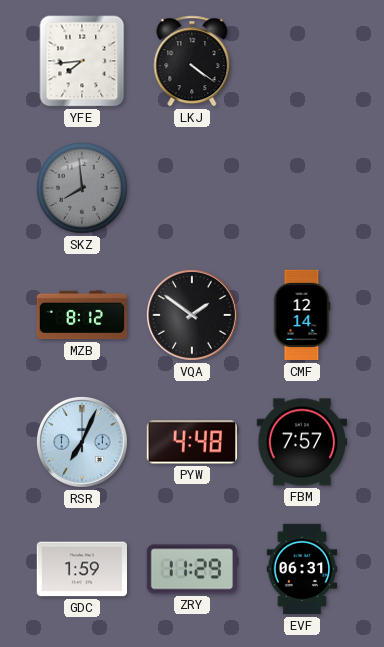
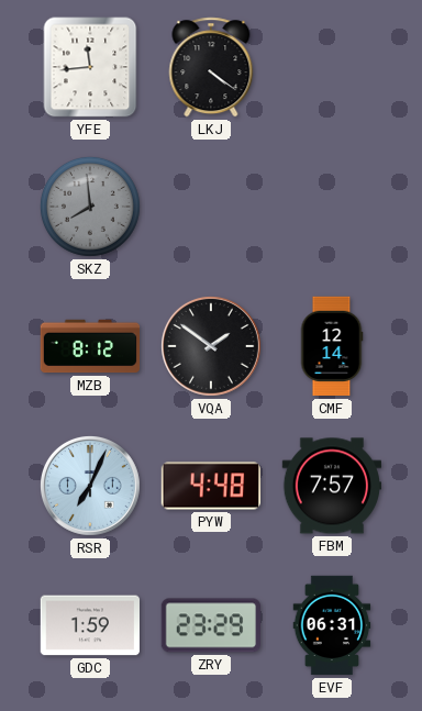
YFE: 7:44 -> 11:44 (90, 67)
ZRY: 11:29 -> 23:29 (210, 625)
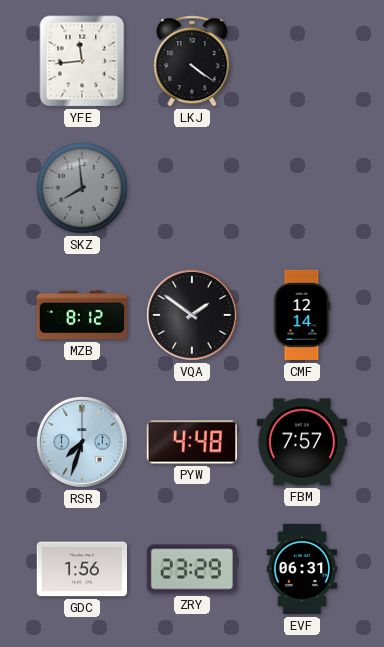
RSR: 7:04 -> 7:33 (82, 442)
GDC: 1:59 -> 1:56 (81, 569)
